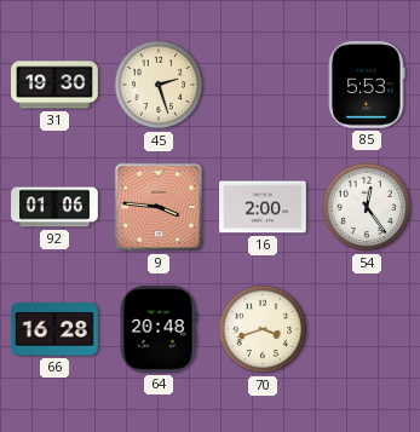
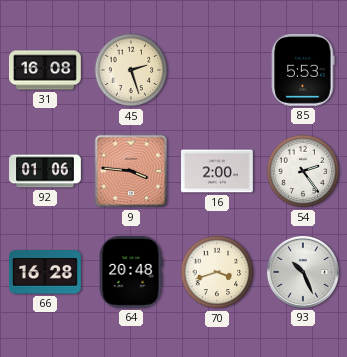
31: 19:30 -> 16:08 (46, 70)
54: 12:24 -> 2:24 (303, 171)
93: none -> 10:26 (303, 272)
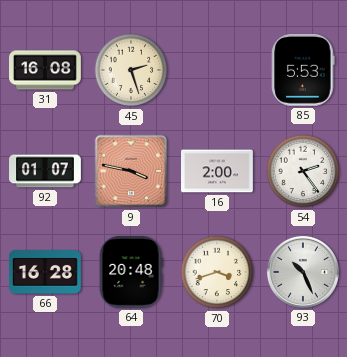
92: 01:06 -> 01:07 (46, 171)
9: 3:46 -> 3:47 (131, 171)
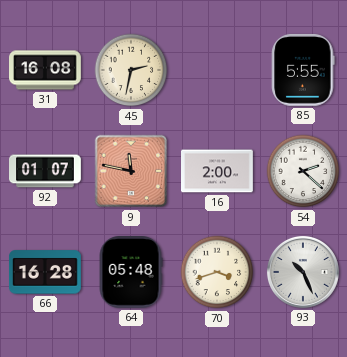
45: 2:27 -> 2:32 (131, 70)
85: 5:53 -> 5:55 (303, 70)
9: 3:47 -> 11:47 (131, 171)
54: 2:24 -> 2:22 (303, 171)
64: 20:48 -> 05:48 (131, 273)
